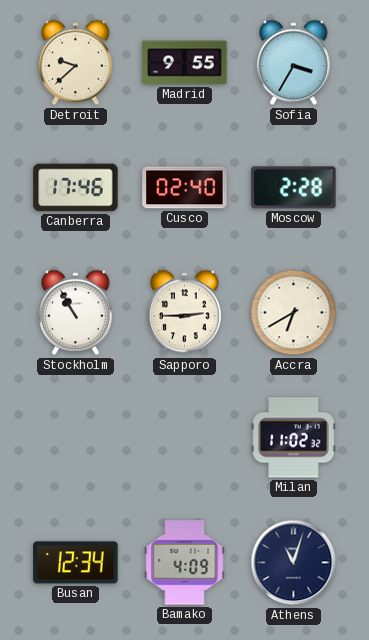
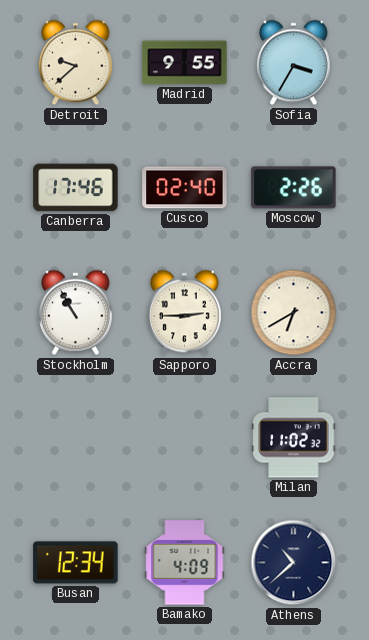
Moscow: 2:28 -> 2:26 (294, 188)
Athens: 11:03 -> 10:38 (294, 563)
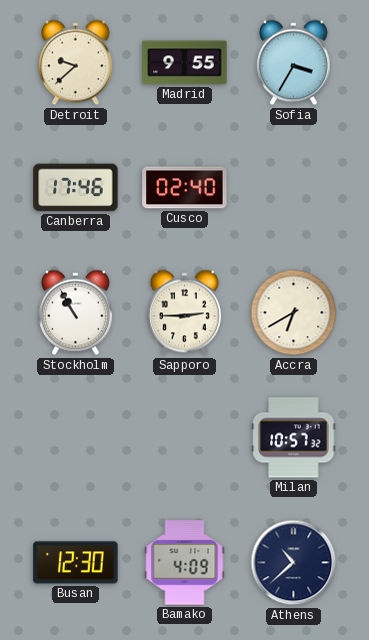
Moscow: 2:26 -> none (294, 188)
Milan: 11:02 -> 10:57 (294, 438)
Busan: 12:34 -> 12:30 (76, 563)
